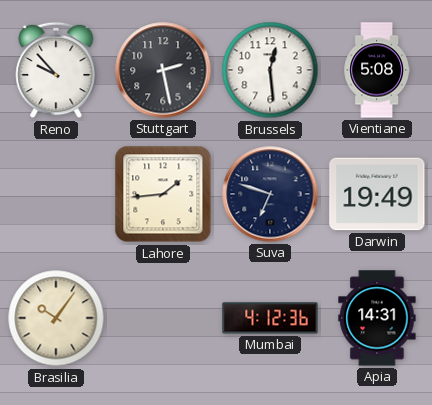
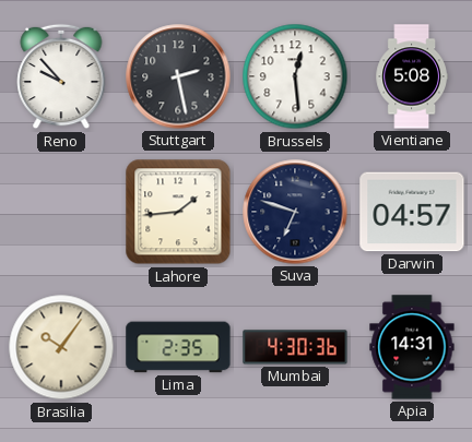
Darwin: 19:49 -> 04:57 (412, 212)
Lima: none -> 2:35 (178, 347)
Mumbai: 4:12 -> 4:30 (295, 347)
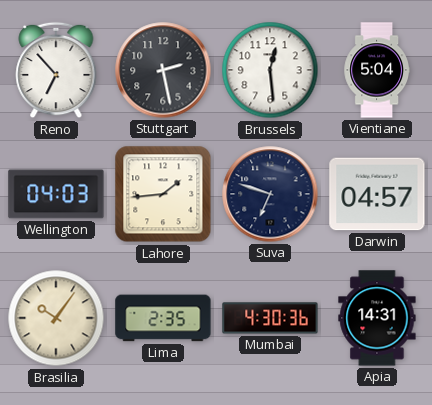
Reno: 9:53 -> 6:53 (56, 70)
Vientiane: 5:08 -> 5:04 (376, 70)
Wellington: none -> 04:03 (56, 194)
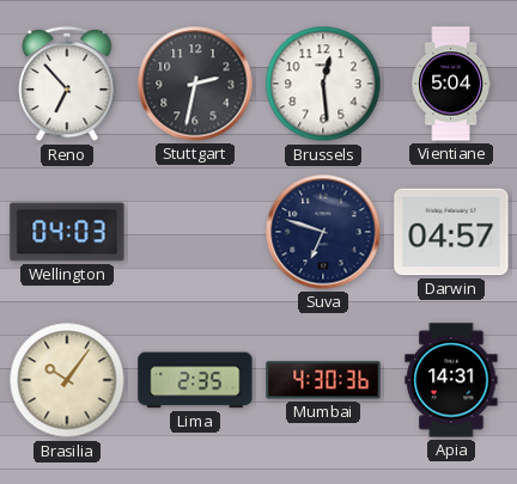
Stuttgart: 2:28 -> 2:32 (195, 84)
Lahore: 1:44 -> none (163, 194)
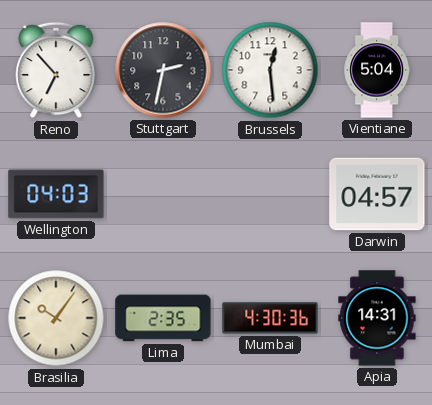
Suva: 6:48 -> none (323, 232)
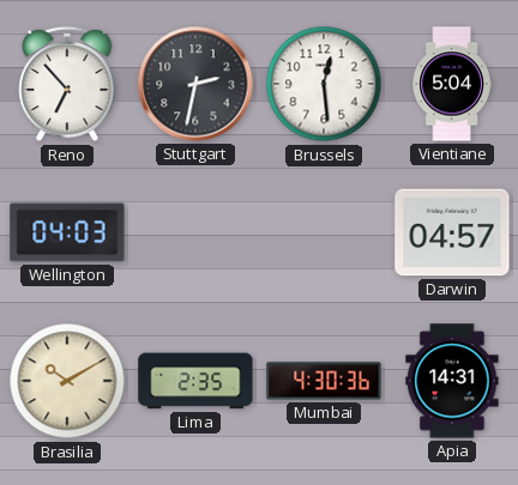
Brasilia: 10:06 -> 10:10 (67, 381)
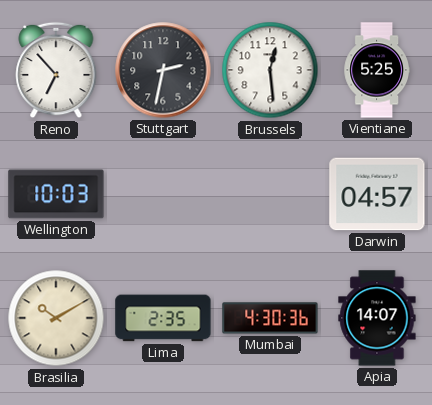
Vientiane: 5:04 -> 5:25 (376, 70)
Wellington: 04:03 -> 10:03 (56, 194)
Apia: 14:31 -> 14:07 (377, 318)
